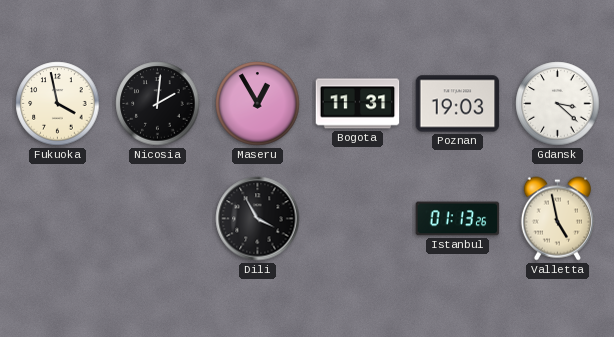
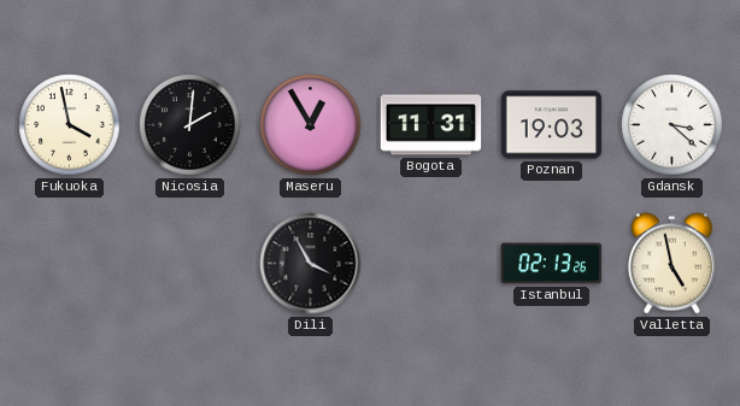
Istanbul: 01:13 -> 02:13 (552, 264)
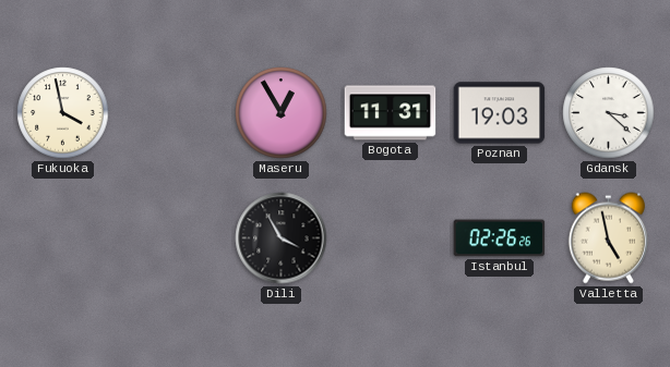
Nicosia: 2:01 -> none (190, 125)
Istanbul: 02:13 -> 02:26 (500, 238)
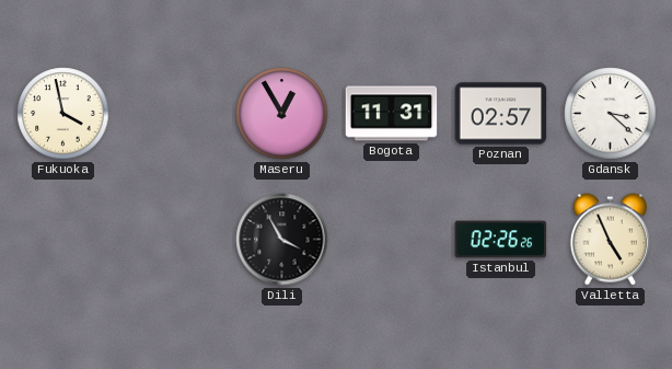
Poznan: 19:03 -> 02:57 (501, 114)
Valletta: 4:58 -> 4:56 (610, 240)
